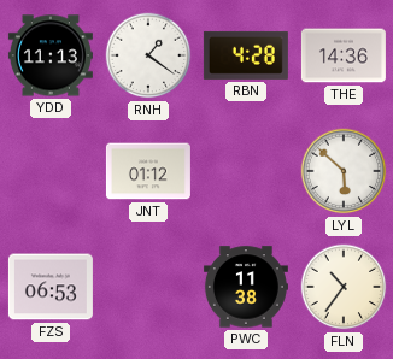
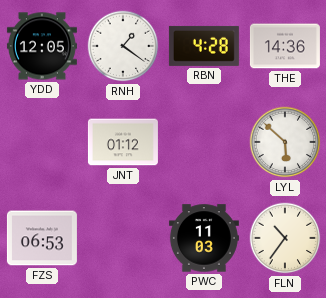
YDD: 11:13 -> 12:05 (42, 46)
PWC: 11:38 -> 11:03 (204, 238)
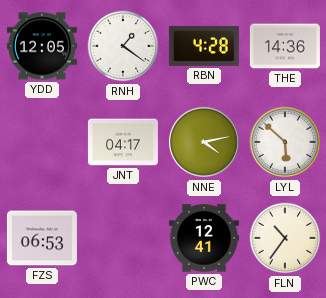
JNT: 01:12 -> 04:17 (123, 142)
NNE: none -> 4:13 (204, 142)
PWC: 11:03 -> 12:41 (204, 238)
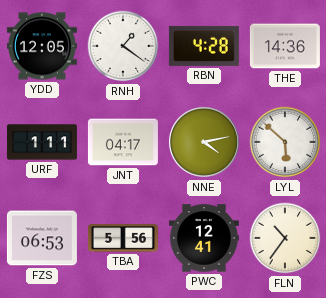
URF: none -> 1:11 (42, 142)
TBA: none -> 5:56 (123, 238)
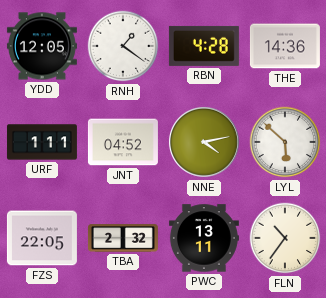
JNT: 04:17 -> 04:52 (123, 142)
FZS: 06:53 -> 22:05 (42, 238)
TBA: 5:56 -> 2:32 (123, 238)
PWC: 12:41 -> 13:11 (204, 238)
